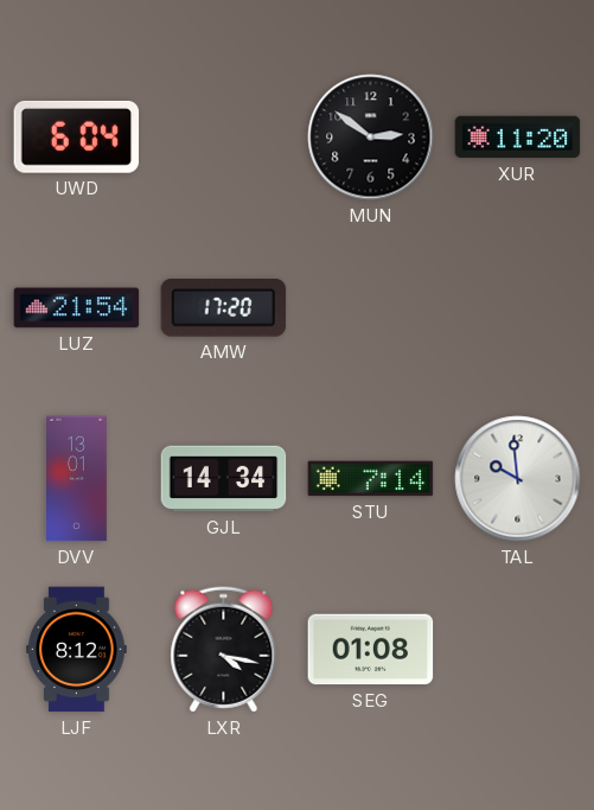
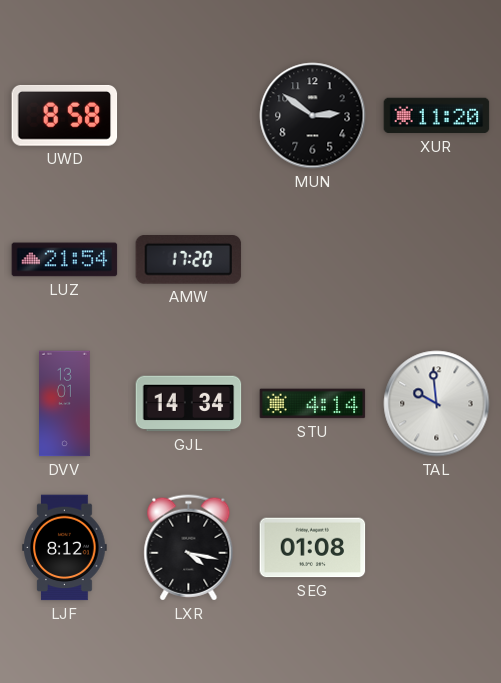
UWD: 6:04 -> 8:58 (65, 115)
STU: 7:14 -> 4:14 (313, 404)
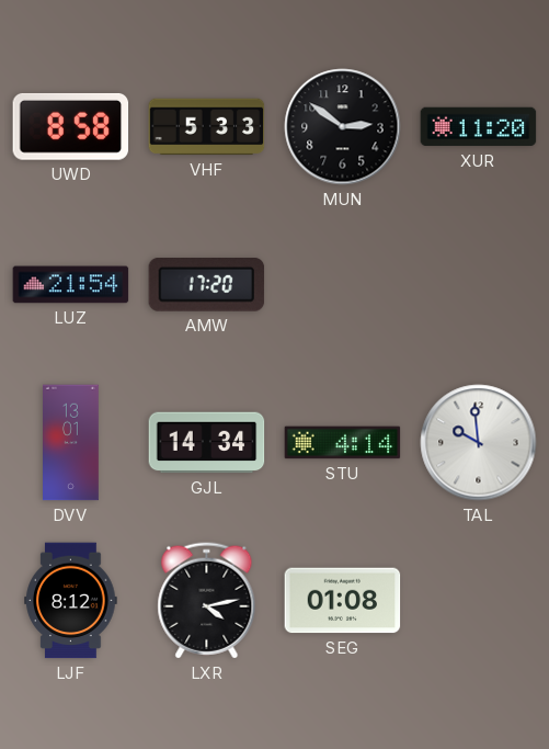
VHF: none -> 5:33 (207, 127)
LXR: 4:17 -> 4:13 (207, 601)
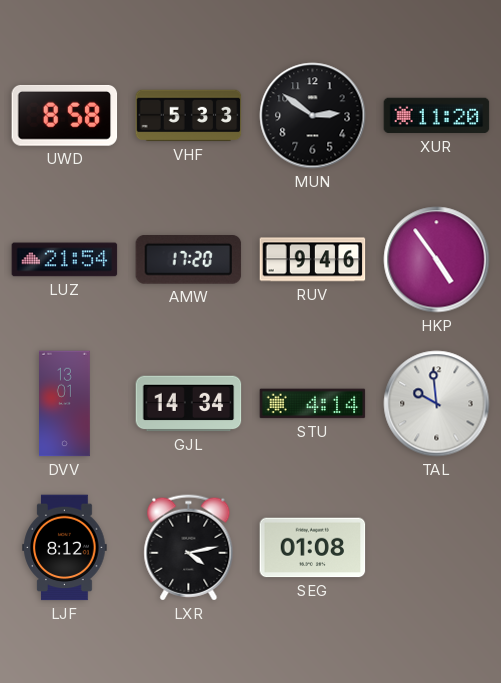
RUV: none -> 9:46 (313, 260)
HKP: none -> 4:54 (437, 260)
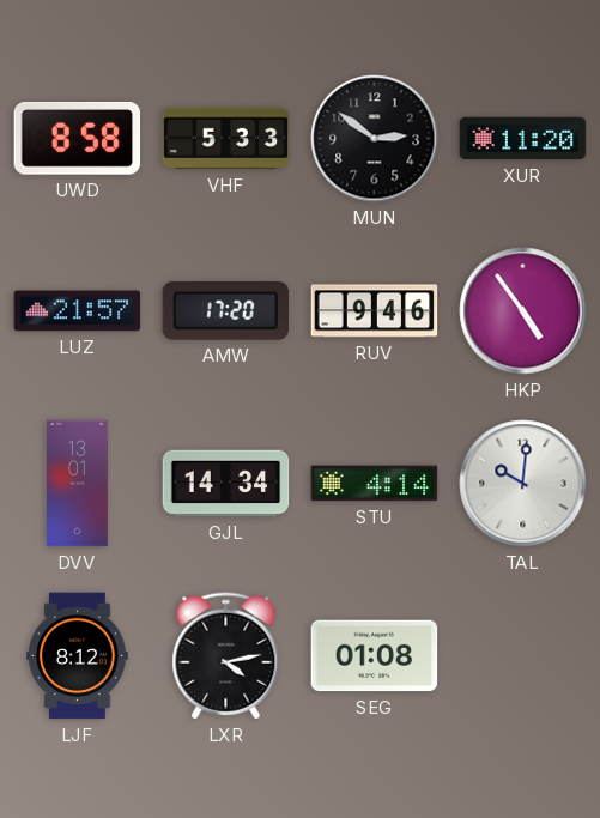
LUZ: 21:54 -> 21:57 (78, 311)
TAL: 9:59 -> 10:01 (523, 484)
